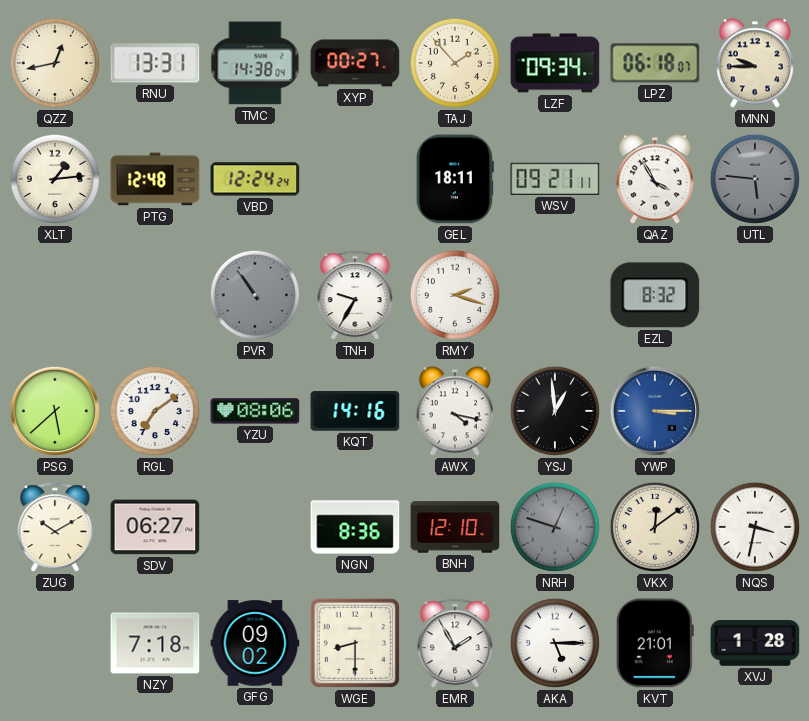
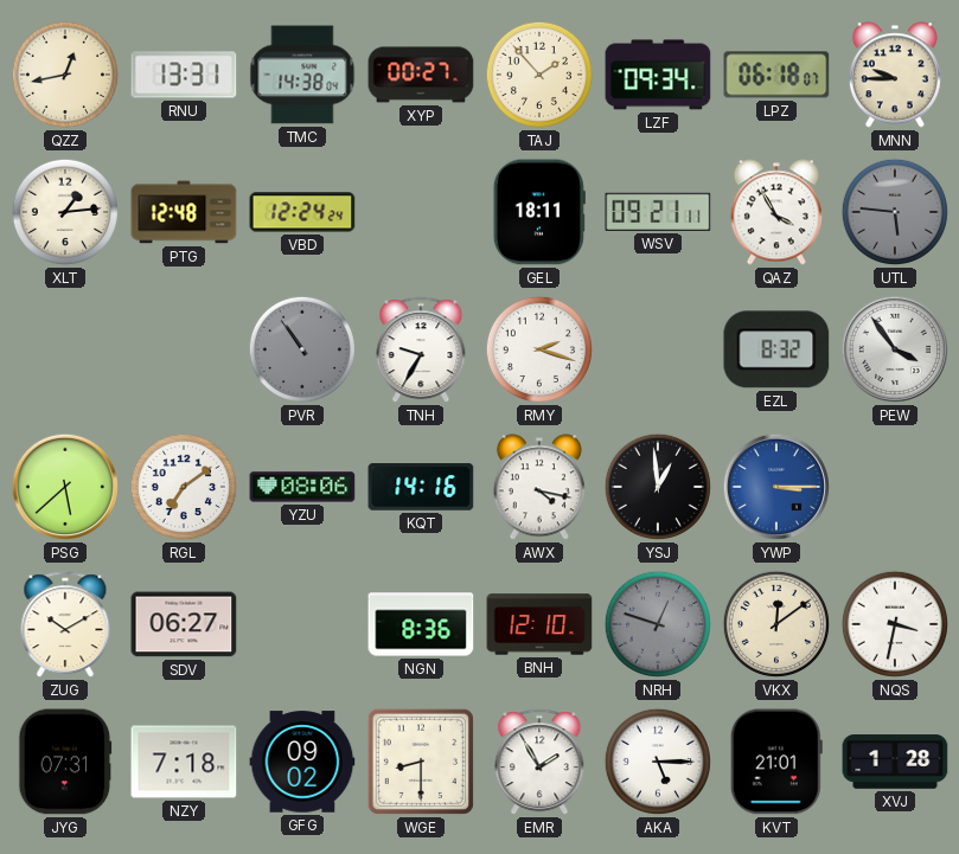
PEW: none -> 3:54 (895, 349)
JYG: none -> 07:31 (65, 762)
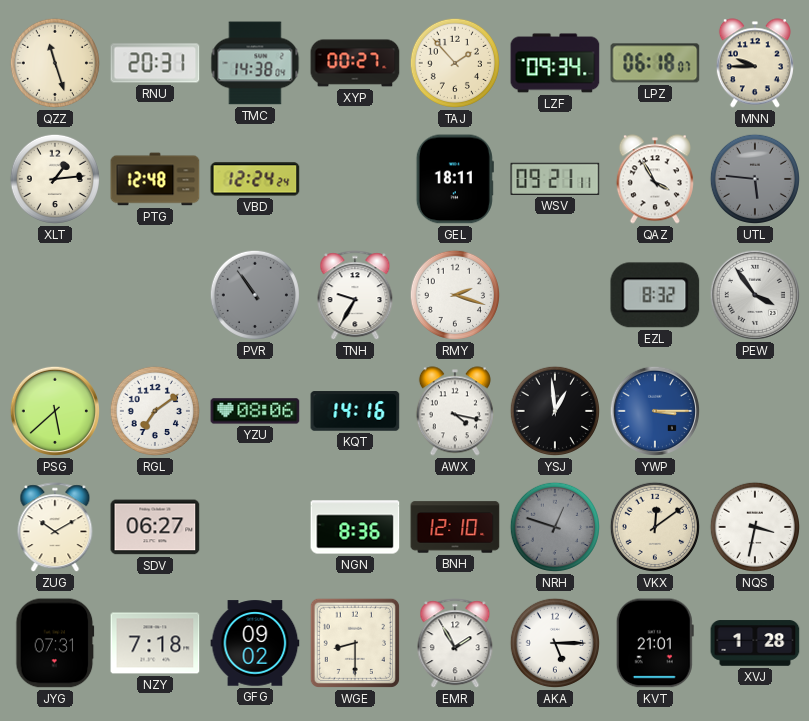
QZZ: 12:43 -> 11:27 (55, 63)
RNU: 13:31 -> 20:31 (155, 63)
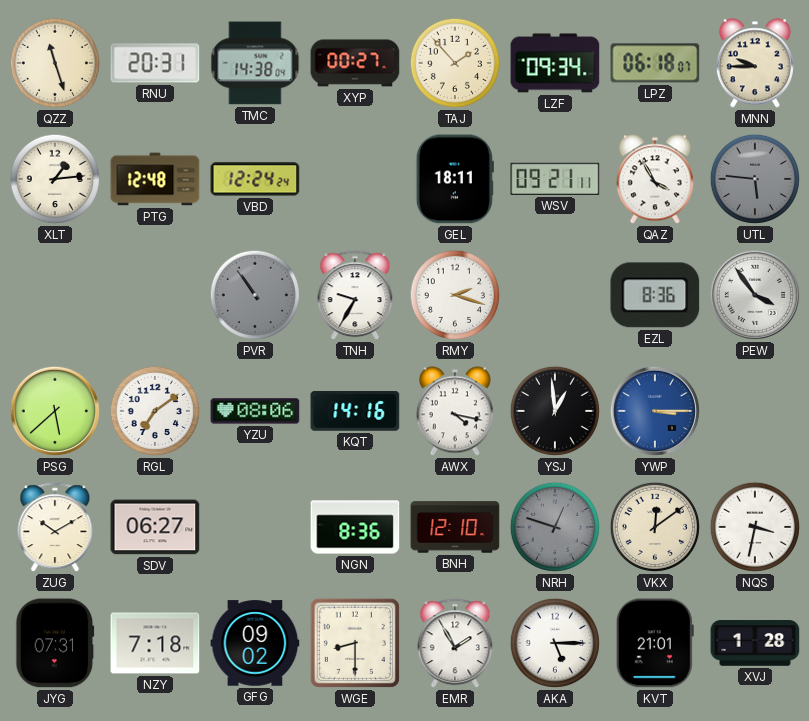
EZL: 8:32 -> 8:36 (655, 295)
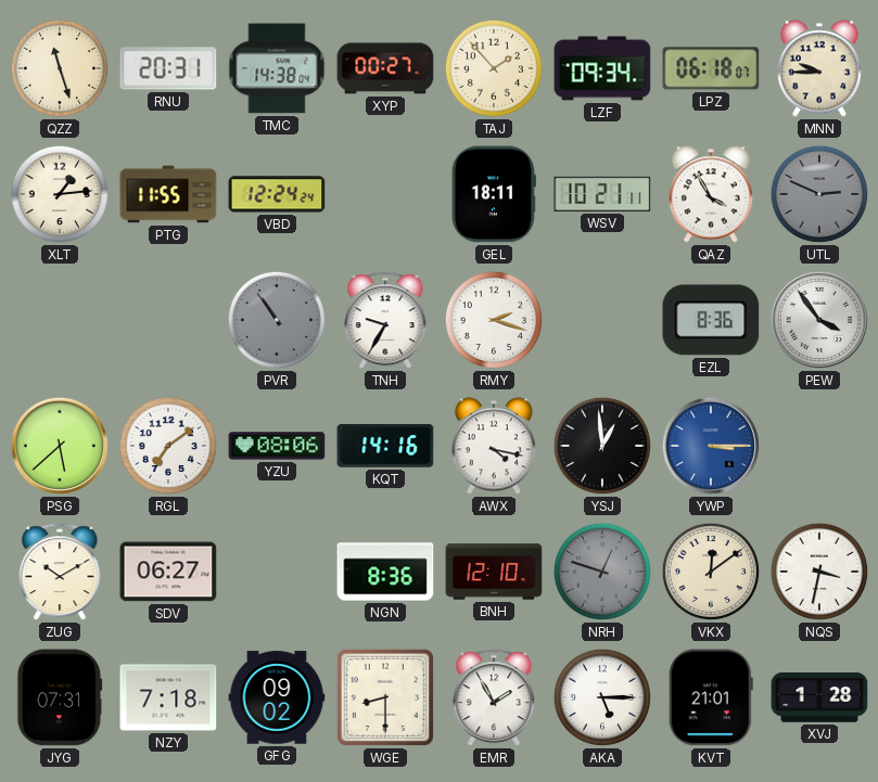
PTG: 12:48 -> 11:55 (168, 194)
WSV: 09:21 -> 10:21 (602, 194)
UTL: 5:46 -> 2:49 (819, 194)
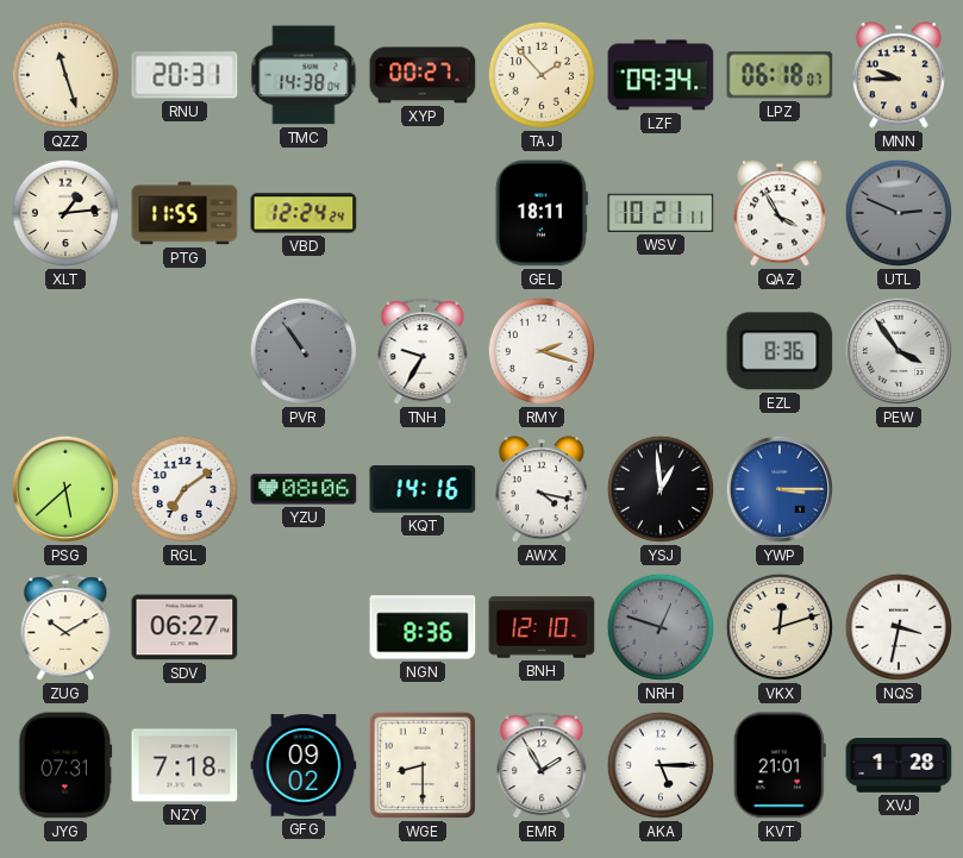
VKX: 12:09 -> 12:12 (780, 627)
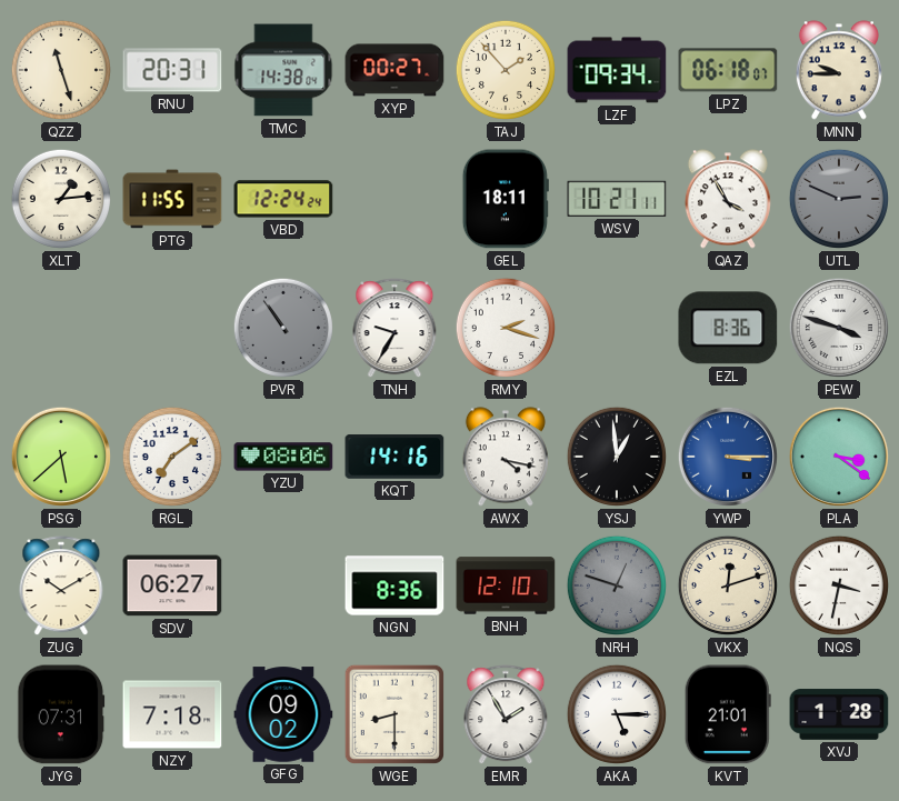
PEW: 3:54 -> 3:48 (839, 328)
PLA: none -> 3:21 (839, 457)
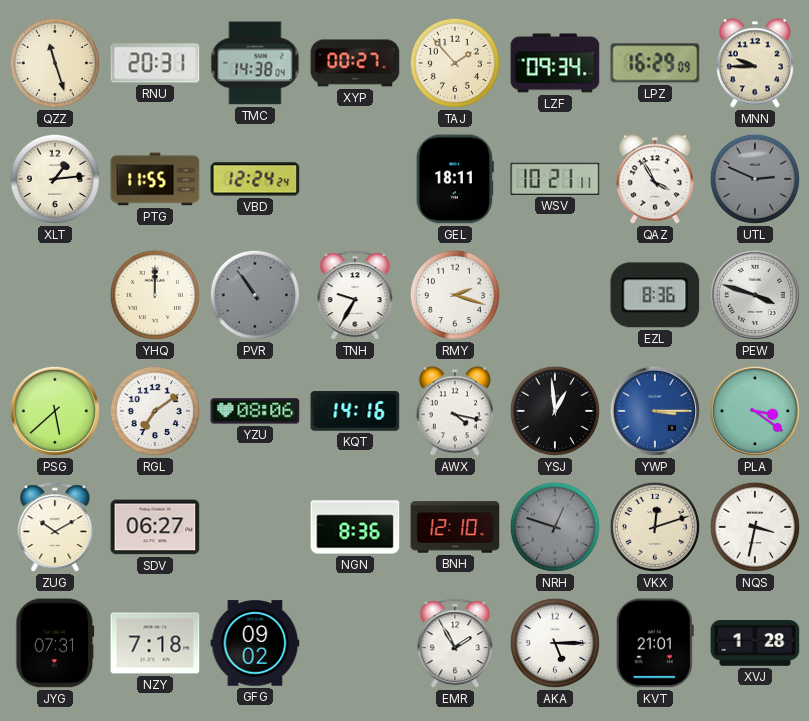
LPZ: 06:18 -> 16:29 (655, 63)
YHQ: none -> 12:00 (155, 295)
WGE: 8:30 -> none (394, 714)
